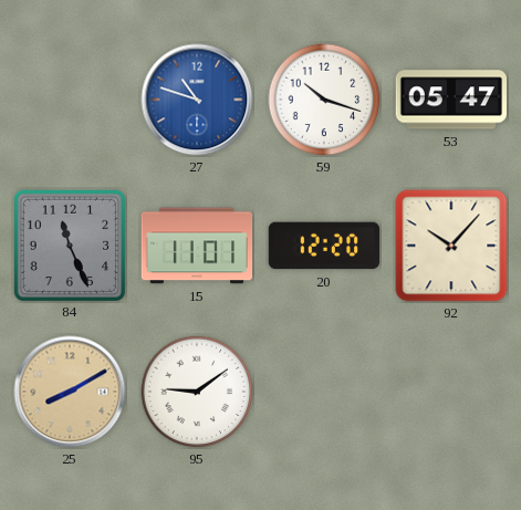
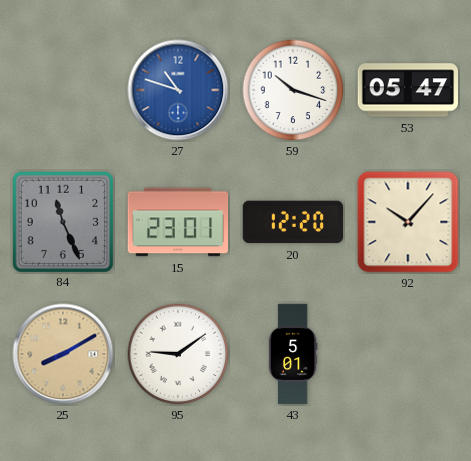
15: 11:01 -> 23:01 (178, 222)
43: none -> 5:01 (293, 354)
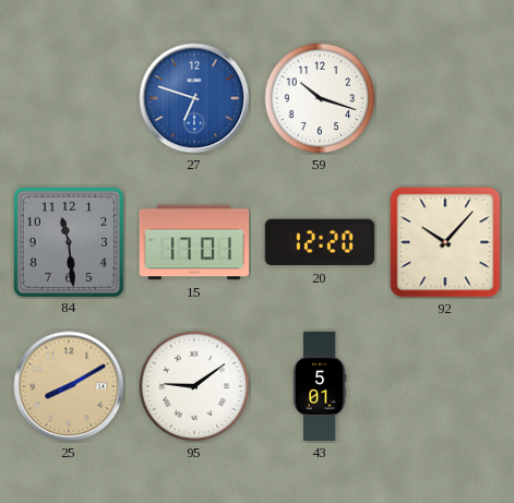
27: 10:48 -> 6:48 (194, 98)
53: 05:47 -> none (407, 90)
84: 11:26 -> 11:29 (68, 241)
15: 23:01 -> 17:01 (194, 242)
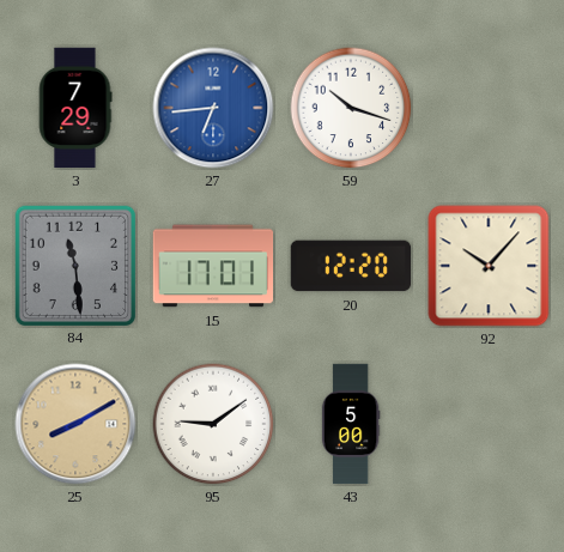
3: none -> 7:29 (75, 108)
27: 6:48 -> 6:44 (213, 108)
43: 5:01 -> 5:00 (351, 424)
